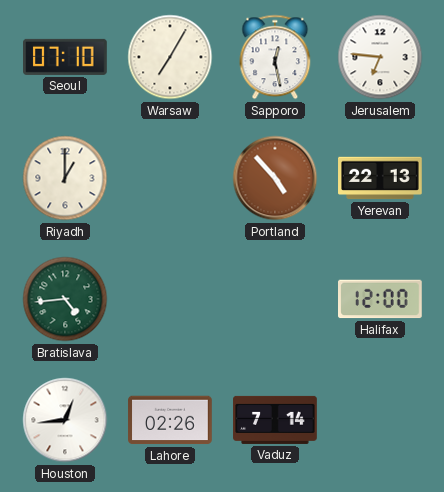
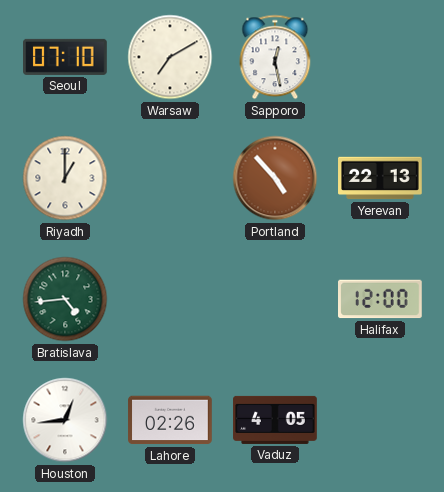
Warsaw: 7:05 -> 7:10 (170, 57)
Jerusalem: 6:46 -> none (380, 57)
Vaduz: 7:14 -> 4:05 (275, 420)
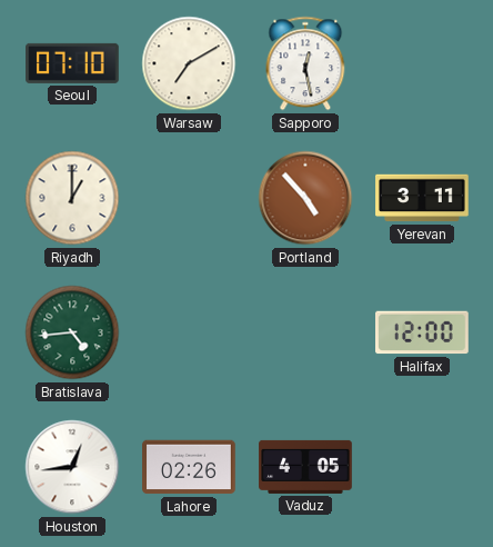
Yerevan: 22:13 -> 3:11 (422, 198)
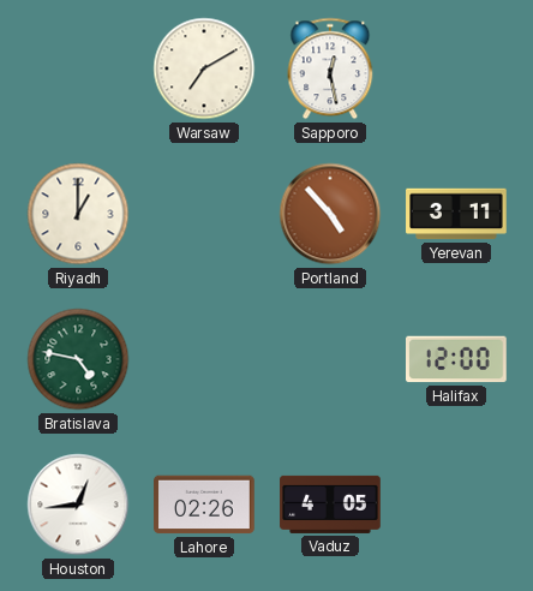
Seoul: 07:10 -> none (73, 63)
Bratislava: 4:44 -> 4:47 (78, 359)
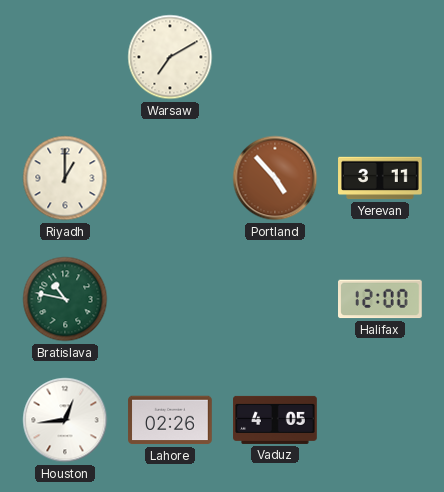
Sapporo: 12:28 -> none (330, 68)
Bratislava: 4:47 -> 10:47 (65, 299)
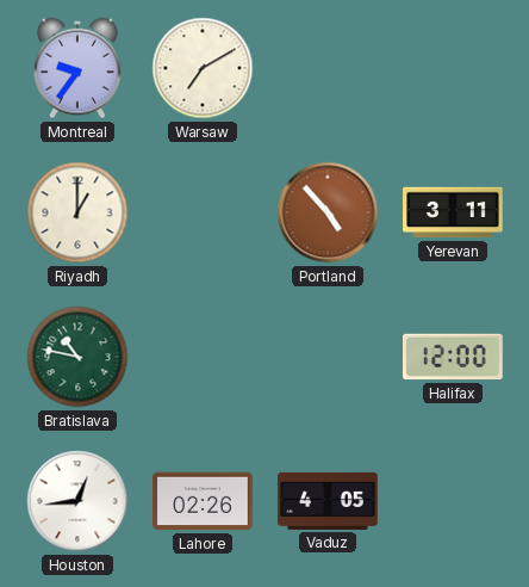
Montreal: none -> 9:36 (79, 68)
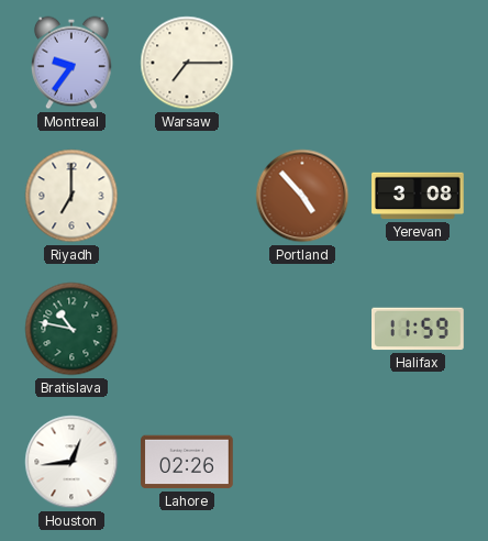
Warsaw: 7:10 -> 7:15 (187, 63)
Riyadh: 1:00 -> 7:00 (71, 196)
Yerevan: 3:11 -> 3:08 (418, 196)
Halifax: 12:00 -> 11:59 (419, 329)
Vaduz: 4:05 -> none (328, 501)
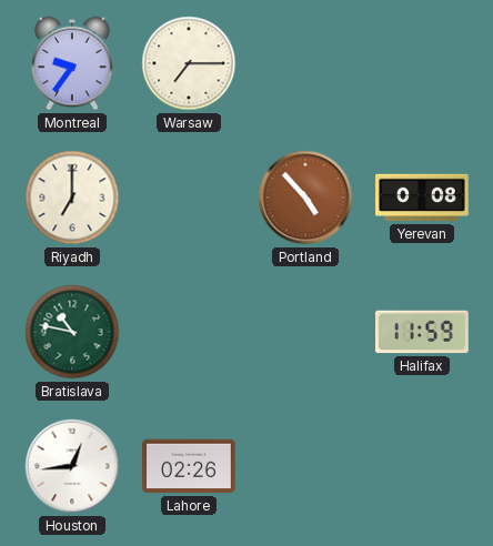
Yerevan: 3:08 -> 0:08 (422, 198)
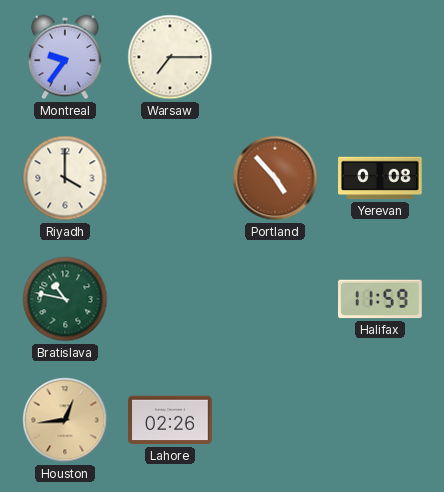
Riyadh: 7:00 -> 4:00 (65, 178)
Houston dial: white -> champagne (65, 420)
